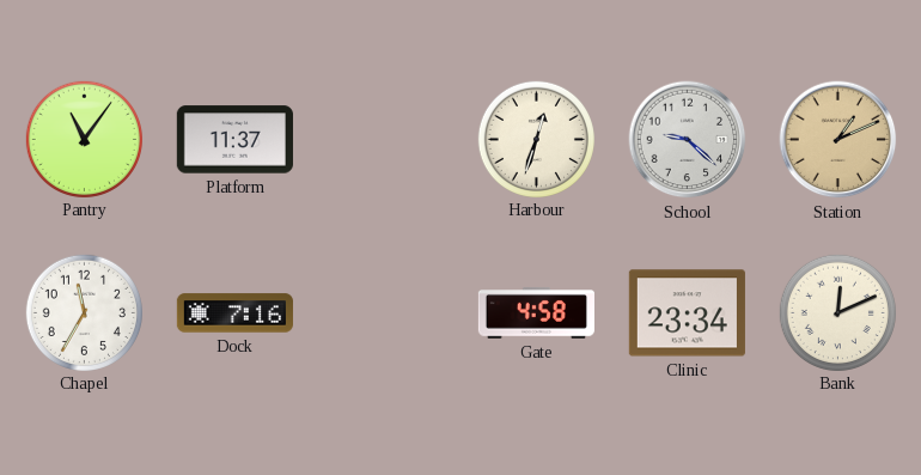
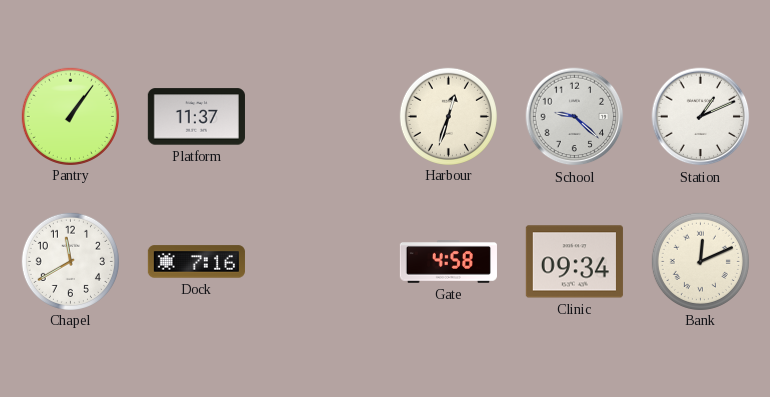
Pantry: 11:06 -> 1:06 (70, 116)
Station dial: champagne -> white (701, 117)
Chapel: 11:35 -> 11:40 (70, 261)
Clinic: 23:34 -> 09:34 (574, 262)
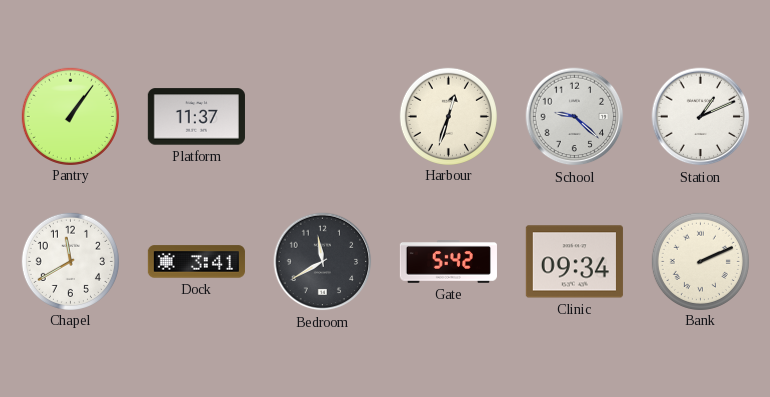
Dock: 7:16 -> 3:41 (196, 262)
Bedroom: none -> 11:40 (323, 262)
Gate: 4:58 -> 5:42 (448, 262)
Bank: 12:11 -> 2:11 (700, 261)
